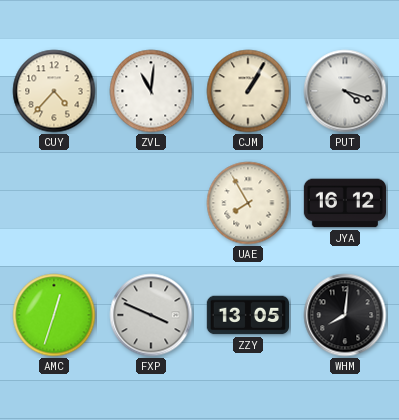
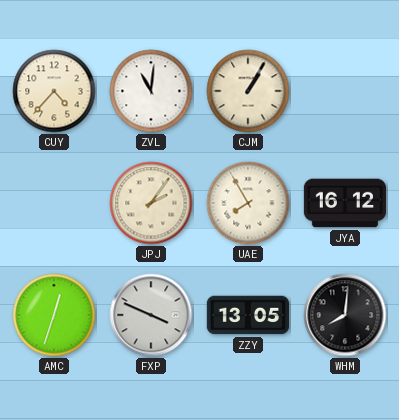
PUT: 4:18 -> none (345, 91)
JPJ: none -> 2:06 (151, 203)
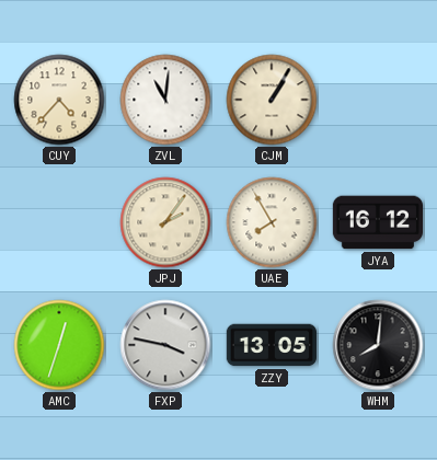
FXP: 3:49 -> 3:47 (165, 345)
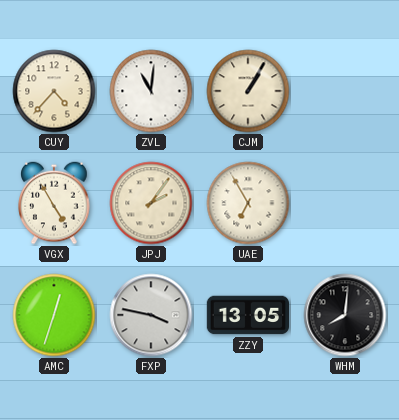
VGX: none -> 4:55 (54, 203)
UAE: 7:55 -> 6:55 (248, 203)
JYA: 16:12 -> none (377, 222)
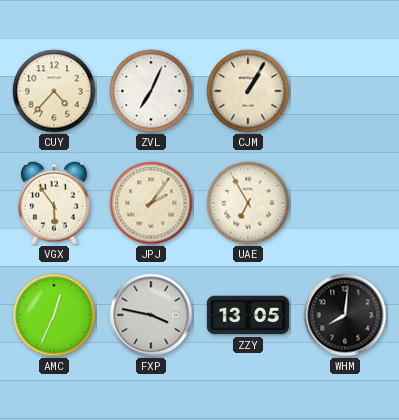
ZVL: 11:01 -> 7:04 (151, 91)
VGX: 4:55 -> 5:54 (54, 203)
AMC: 12:33 -> 12:34 (54, 315)
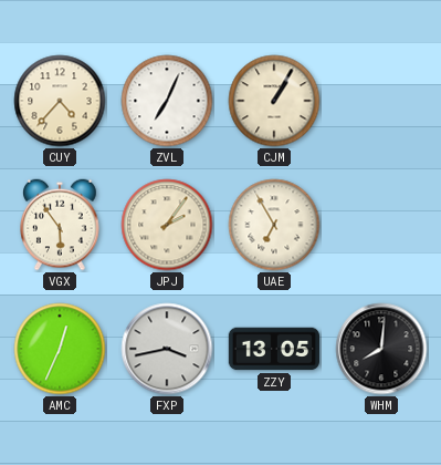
FXP: 3:47 -> 3:43 (167, 349)
